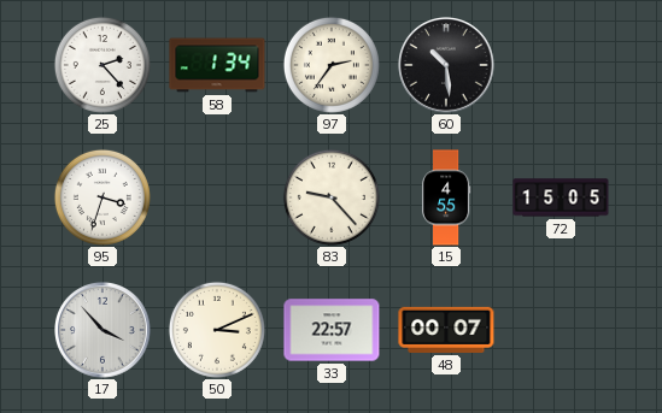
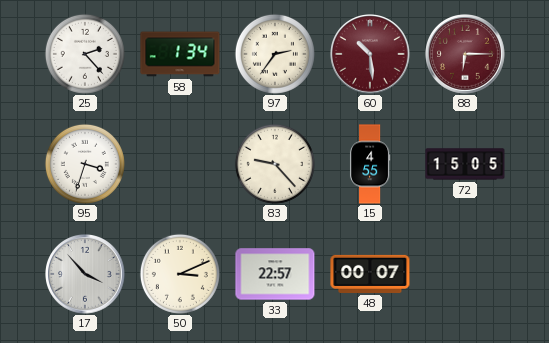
60 dial: black -> burgundy (370, 54)
88: none -> 6:15 (465, 54)
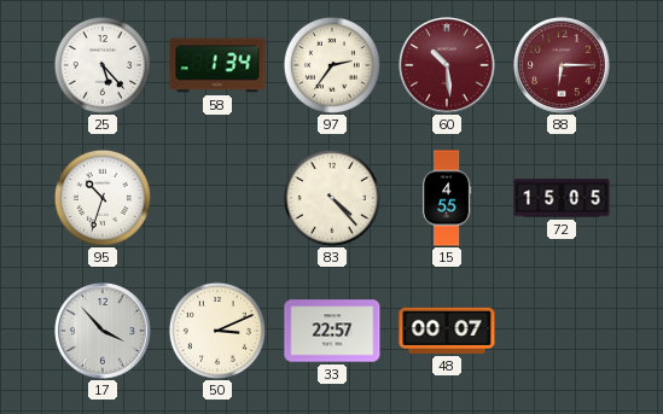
25: 2:23 -> 5:23 (103, 65)
95: 3:33 -> 10:33 (103, 198)
83: 9:23 -> 4:23 (332, 198)
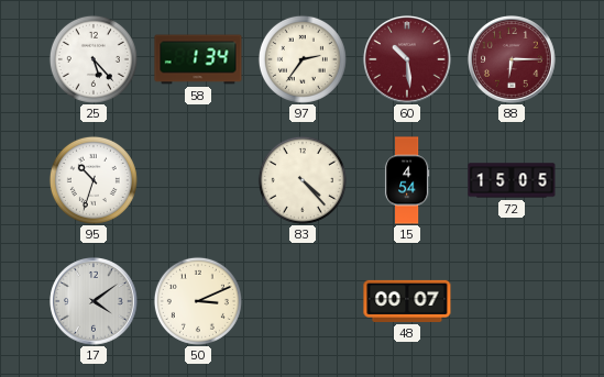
15: 4:55 -> 4:54 (407, 180)
17: 3:53 -> 4:09 (94, 301)
33: 22:57 -> none (332, 331)
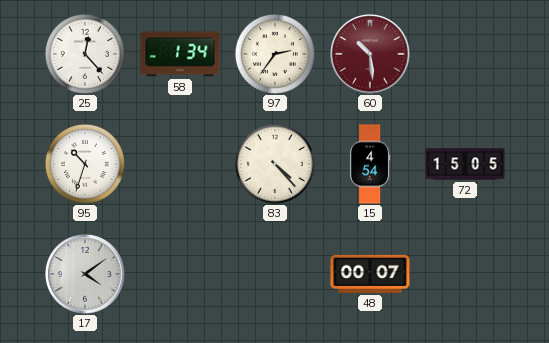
25: 5:23 -> 12:23 (85, 54)
88: 6:15 -> none (512, 59)
50: 3:11 -> none (198, 301)
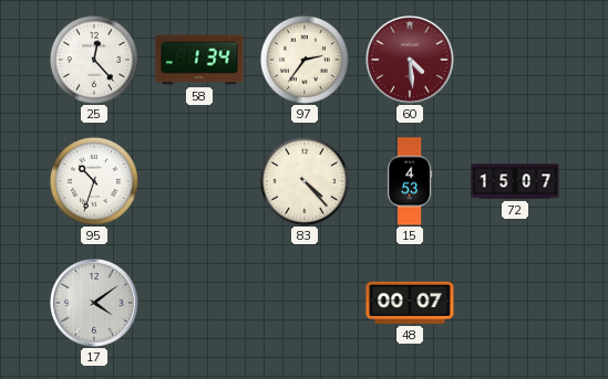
60: 10:29 -> 4:29 (410, 60)
15: 4:54 -> 4:53 (410, 181)
72: 15:05 -> 15:07 (515, 181)
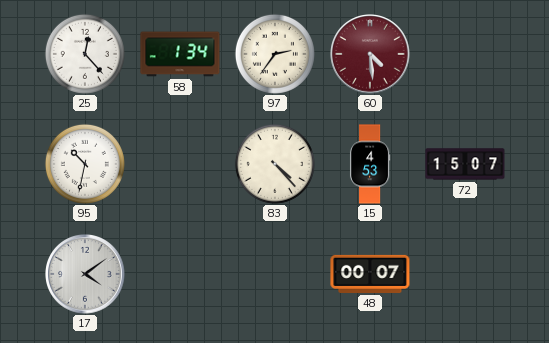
95: 10:33 -> 10:32 (85, 164)
